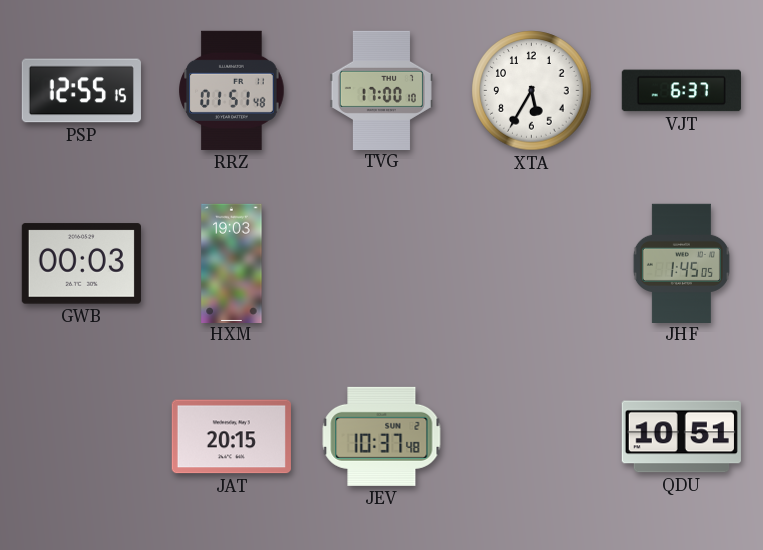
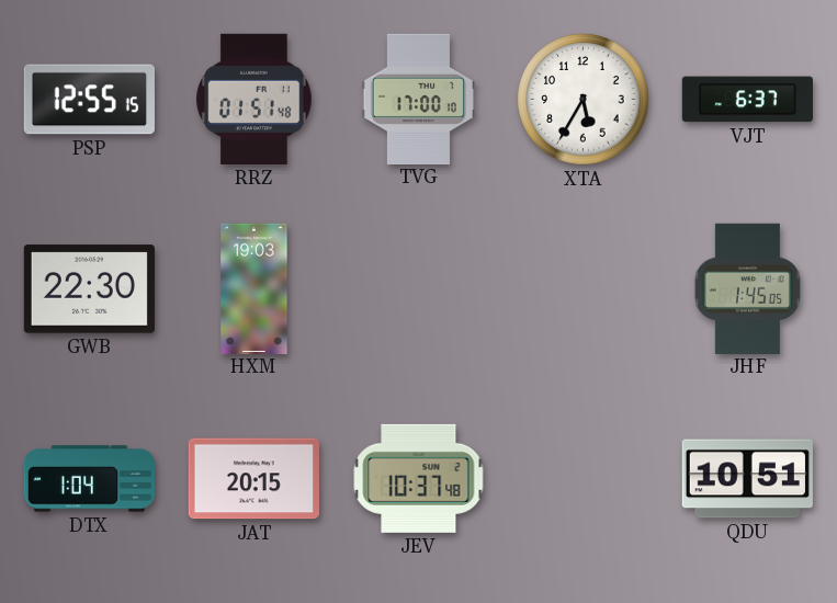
GWB: 00:03 -> 22:30 (89, 289)
DTX: none -> 1:04 (89, 479)
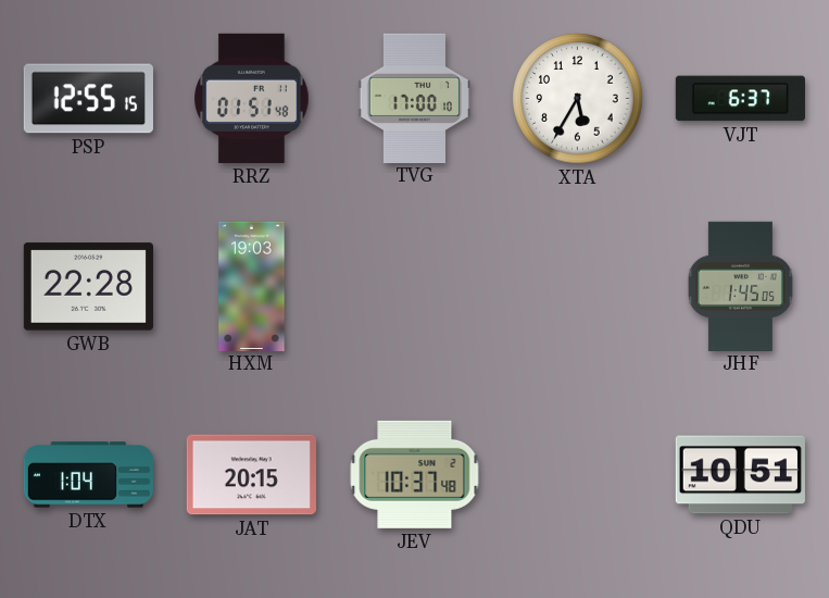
GWB: 22:30 -> 22:28 (88, 287)
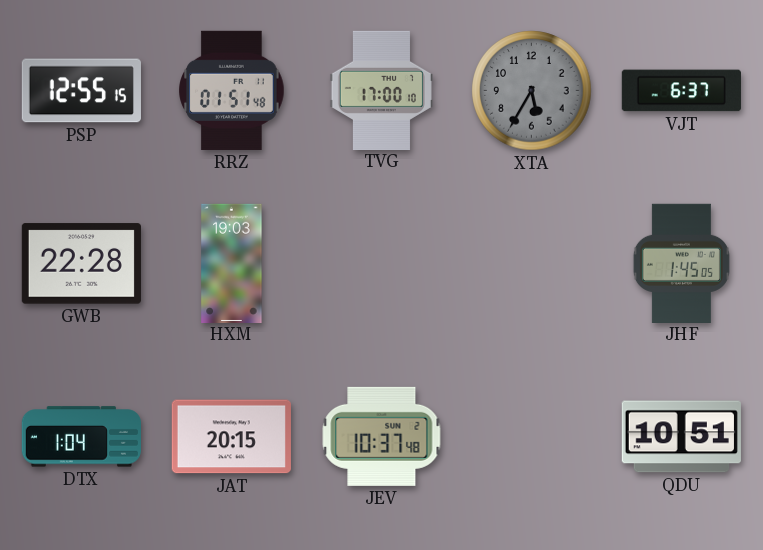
XTA dial: white -> grey (532, 91)
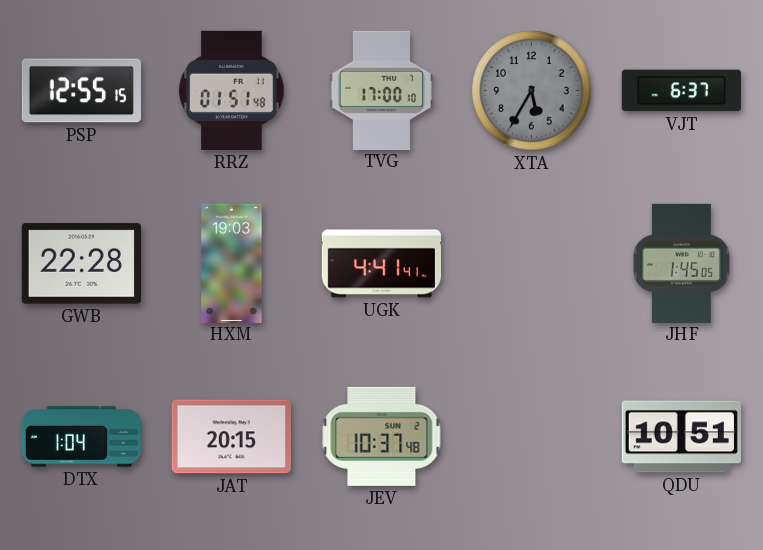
UGK: none -> 4:41 (381, 264)
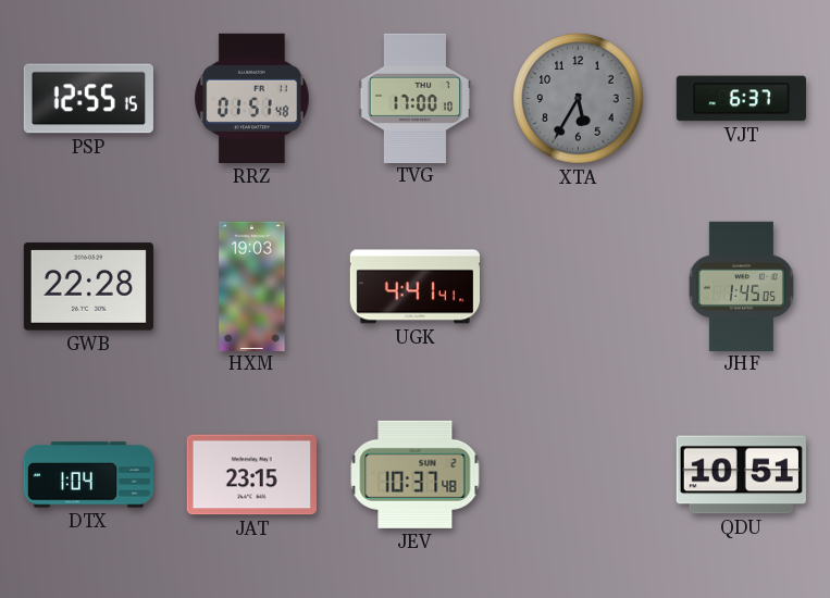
JAT: 20:15 -> 23:15 (251, 475)
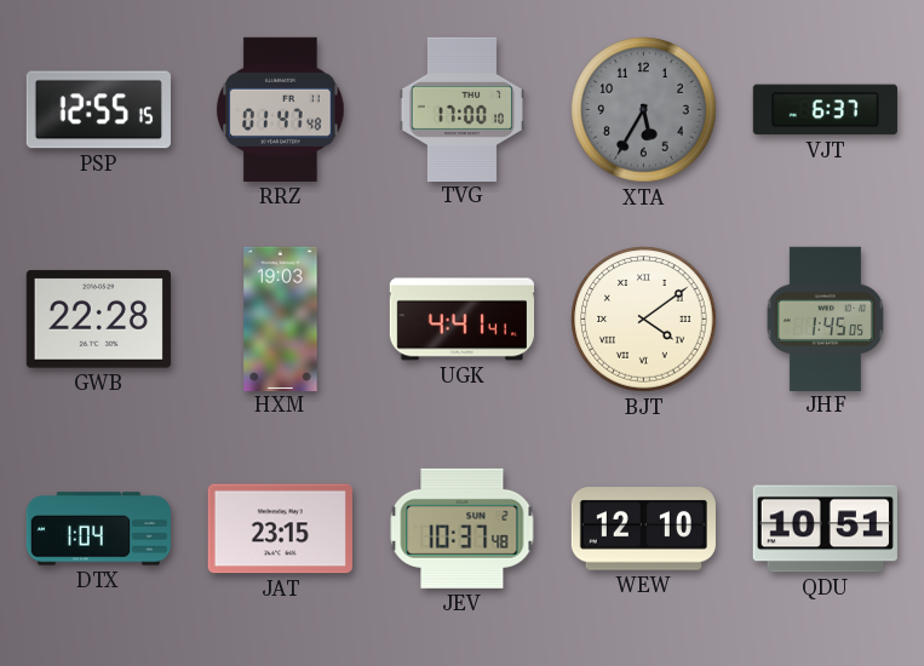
RRZ: 01:51 -> 01:47 (281, 109)
BJT: none -> 4:09 (644, 320)
WEW: none -> 12:10 (643, 529)
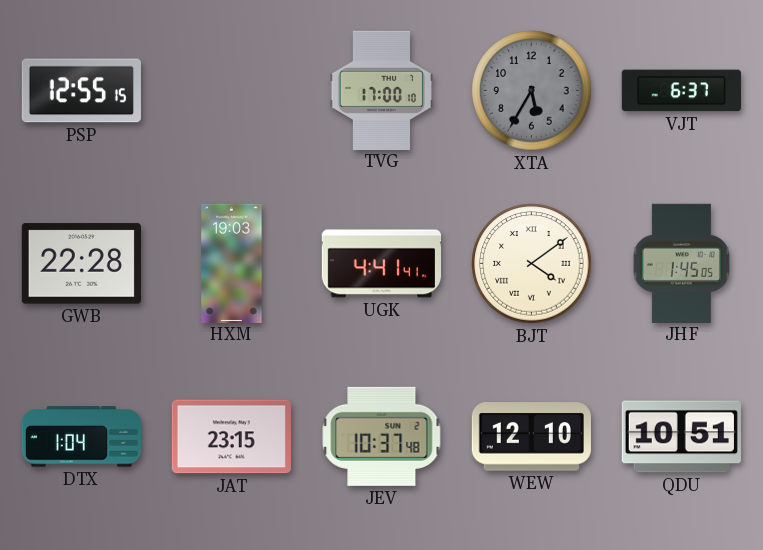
RRZ: 01:47 -> none (281, 109)
